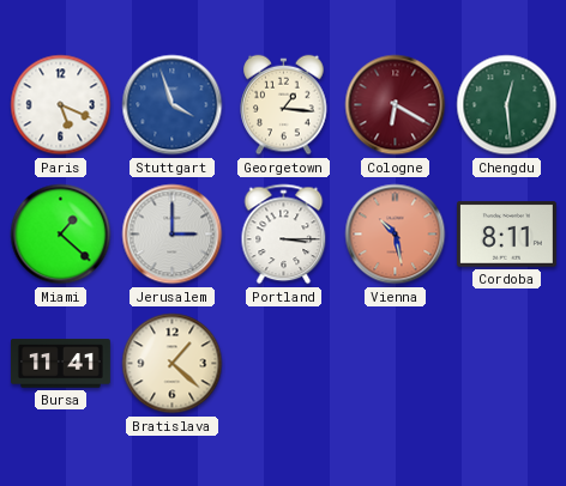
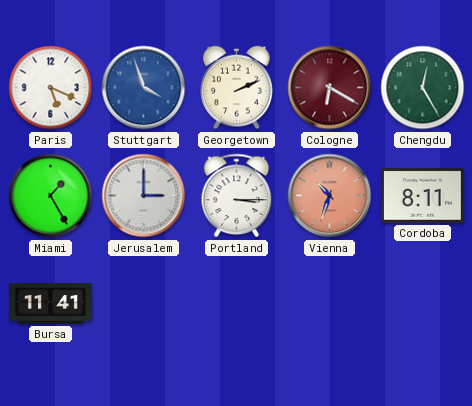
Georgetown: 1:16 -> 2:11 (237, 88)
Chengdu: 12:29 -> 12:25 (423, 88)
Miami: 1:22 -> 1:25 (51, 196)
Vienna: 10:28 -> 10:33 (330, 196)
Bratislava: 1:22 -> none (173, 364)
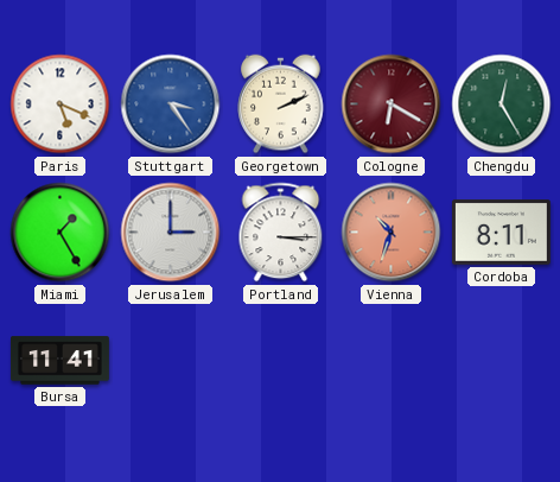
Stuttgart: 3:57 -> 3:24 (171, 104)
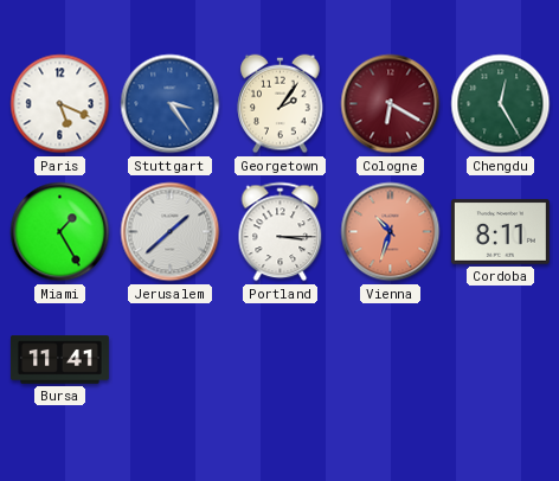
Georgetown: 2:11 -> 2:06 (281, 104)
Jerusalem: 3:00 -> 1:38 (171, 232)
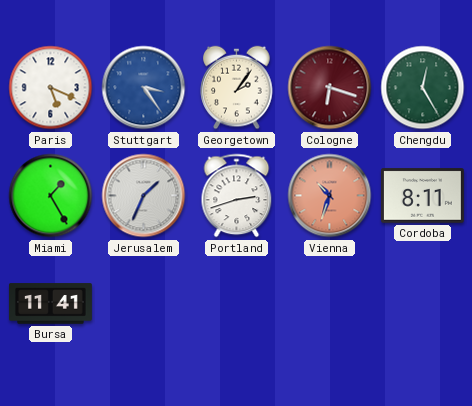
Cologne: 6:20 -> 6:18 (330, 88)
Jerusalem: 1:38 -> 1:34 (144, 196)
Portland: 3:15 -> 2:42 (237, 196)
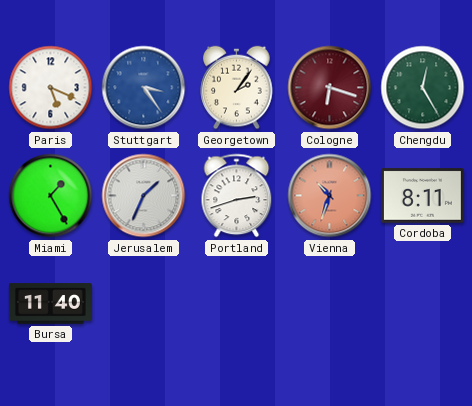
Bursa: 11:41 -> 11:40 (50, 304)
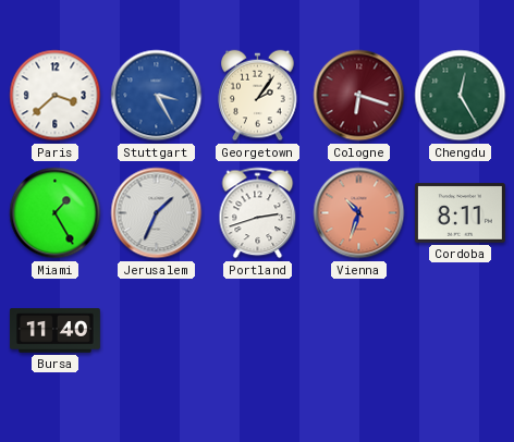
Paris: 5:19 -> 3:38 (56, 96)
Stuttgart: 3:24 -> 3:25 (157, 96)
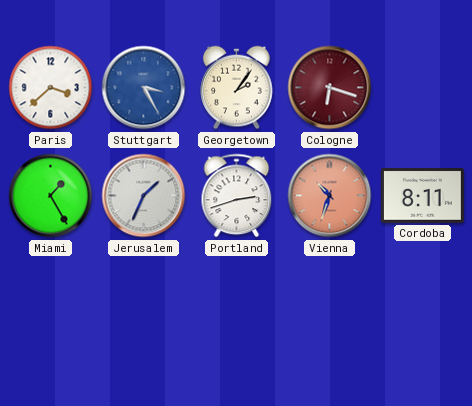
Chengdu: 12:25 -> none (461, 96)
Bursa: 11:40 -> none (54, 331)
